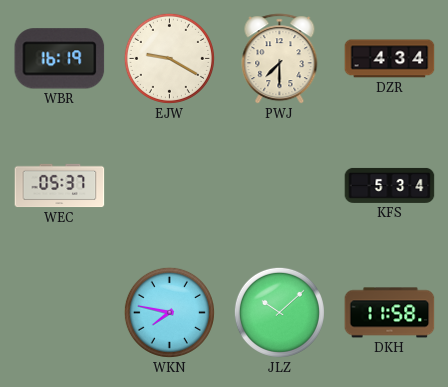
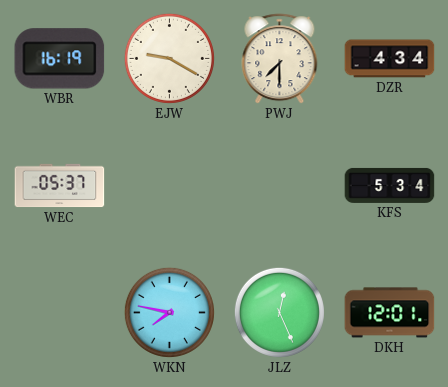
JLZ: 10:08 -> 12:26 (279, 312)
DKH: 11:58 -> 12:01 (390, 313)
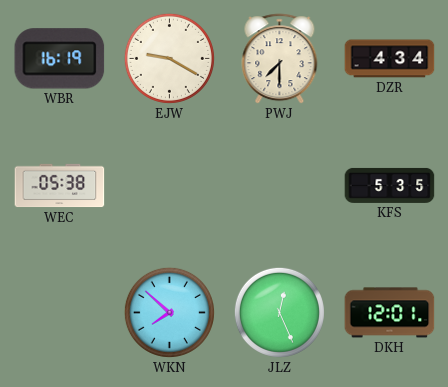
WEC: 05:37 -> 05:38 (60, 186)
KFS: 5:34 -> 5:35 (390, 185)
WKN: 7:47 -> 7:52 (169, 312)
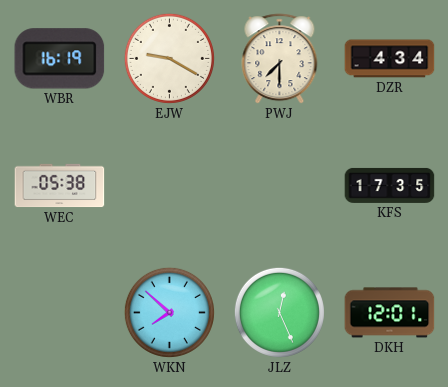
KFS: 5:35 -> 17:35 (390, 185)
